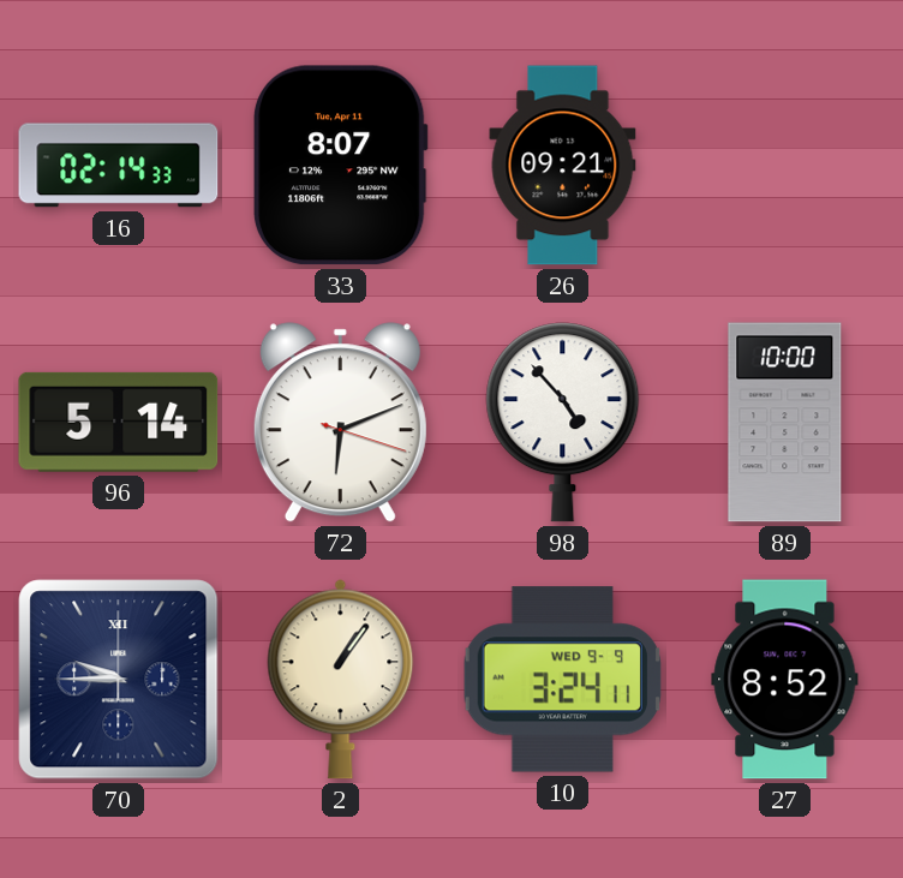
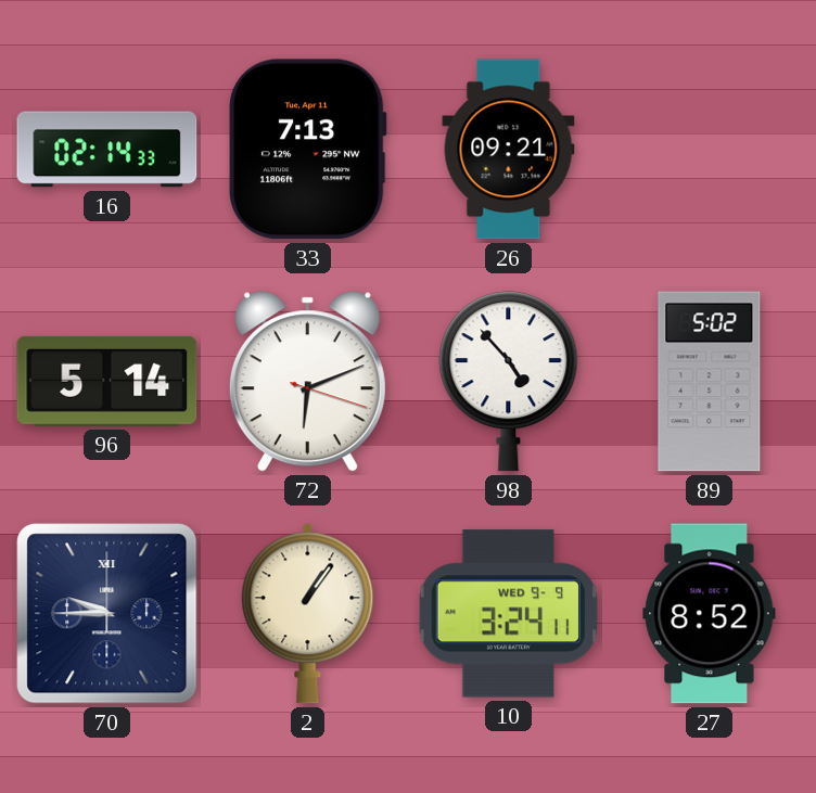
33: 8:07 -> 7:13 (307, 150)
89: 10:00 -> 5:02 (710, 382)
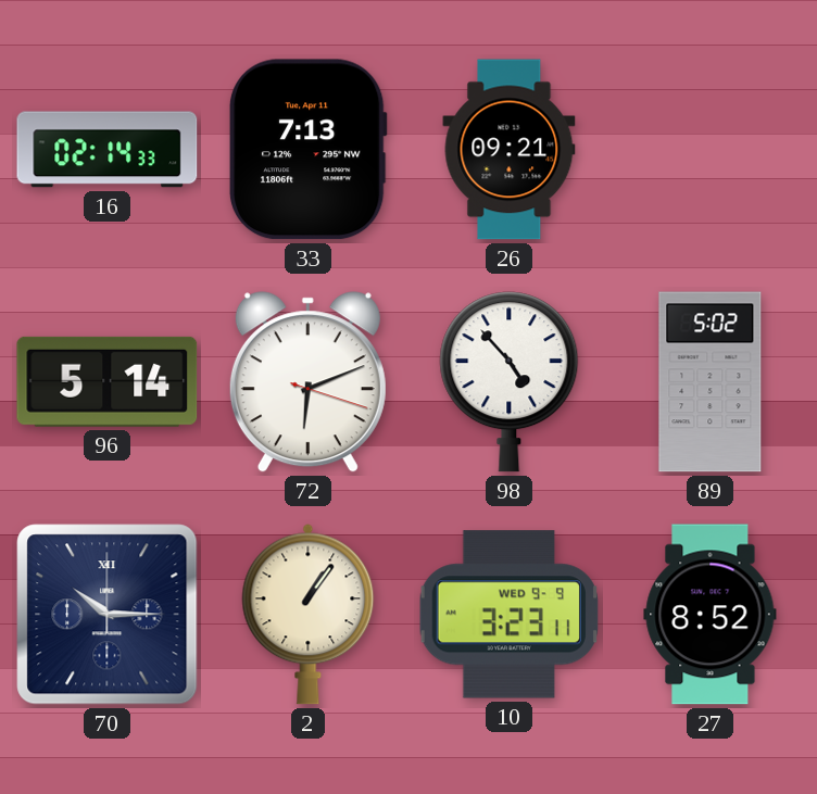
70: 9:45 -> 10:15 (108, 615)
10: 3:24 -> 3:23 (508, 615)
